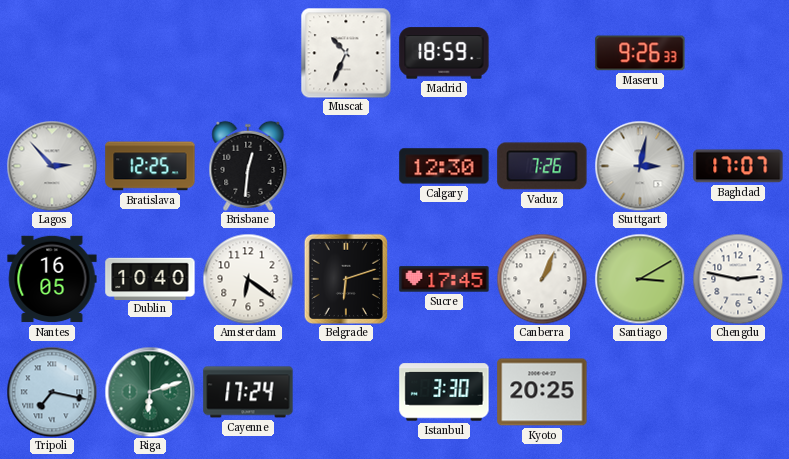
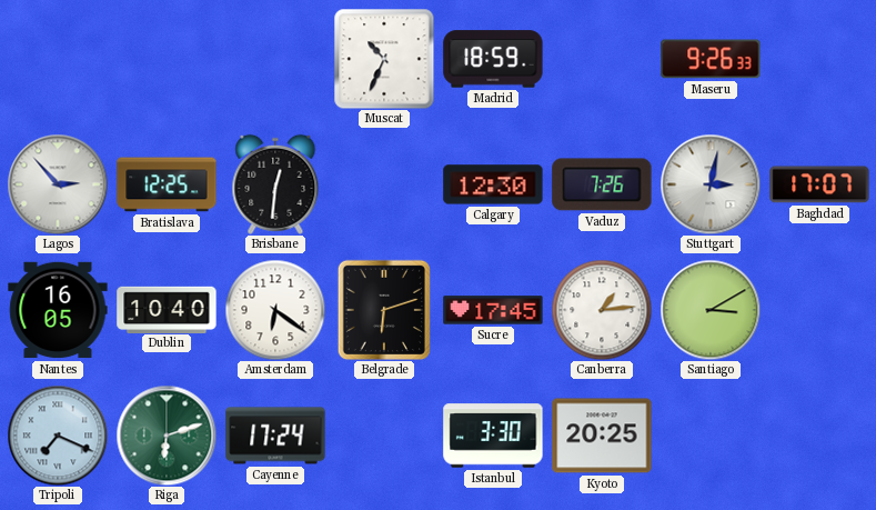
Canberra: 1:04 -> 1:14 (602, 310)
Chengdu: 2:47 -> none (738, 279)
Tripoli: 7:17 -> 7:19 (58, 436)
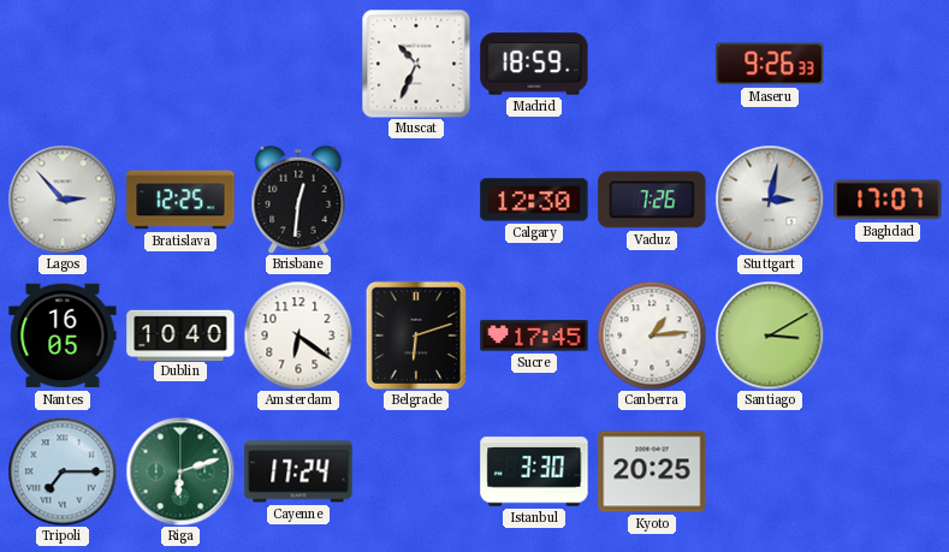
Tripoli: 7:19 -> 7:15 (63, 471)
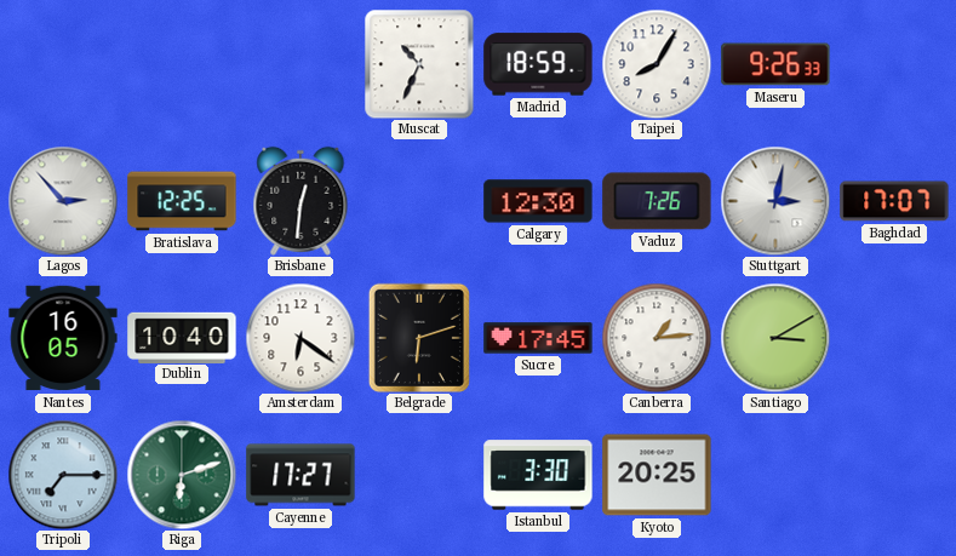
Taipei: none -> 8:05 (657, 64)
Cayenne: 17:24 -> 17:27 (300, 475)
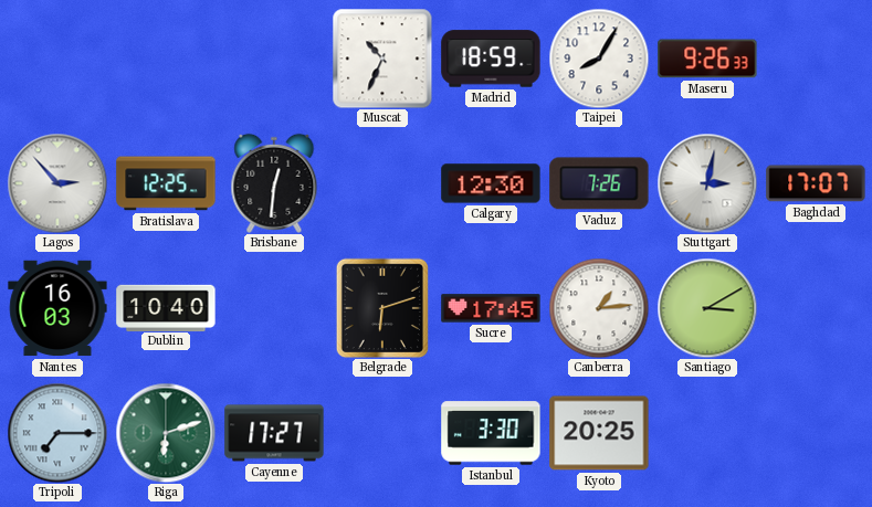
Nantes: 16:05 -> 16:03 (57, 308)
Amsterdam: 6:21 -> none (300, 338)
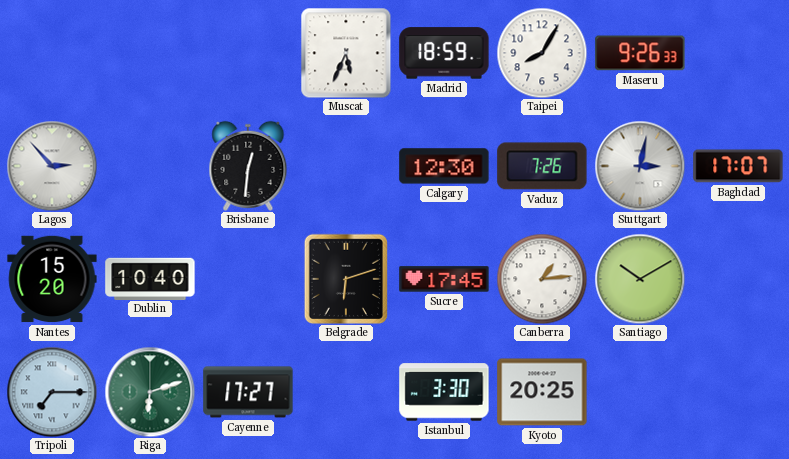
Muscat: 10:34 -> 5:34 (346, 53)
Bratislava: 12:25 -> none (166, 183)
Nantes: 16:03 -> 15:20 (52, 279)
Santiago: 3:10 -> 10:10 (640, 279)
